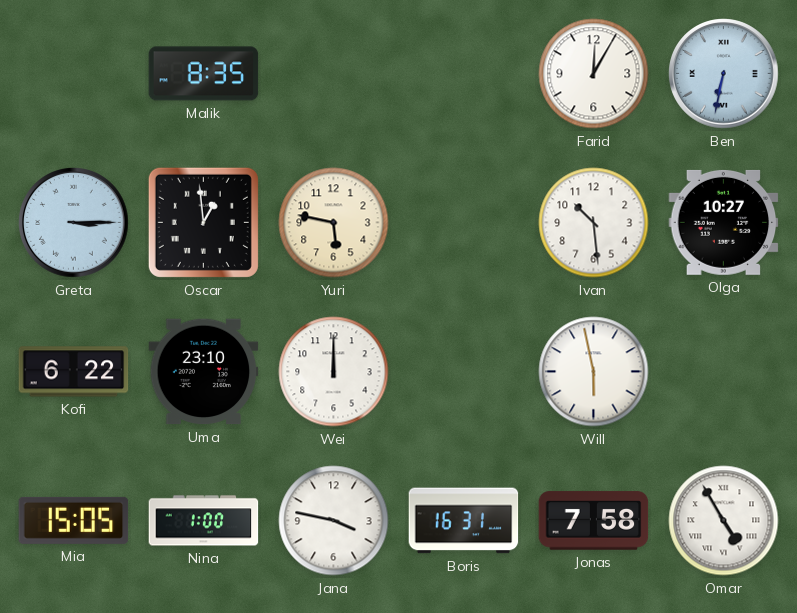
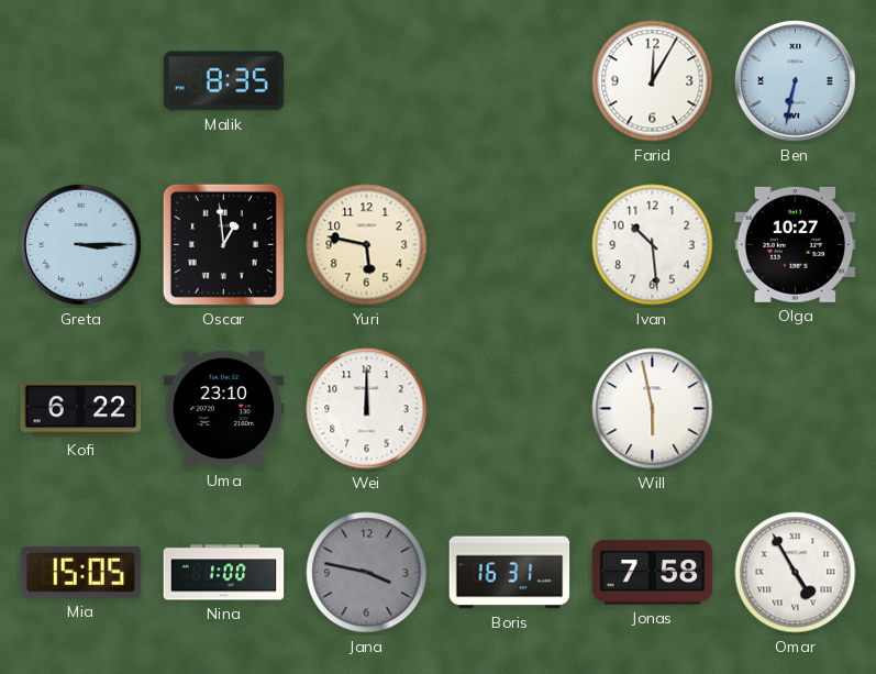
Jana dial: white -> grey (367, 573)
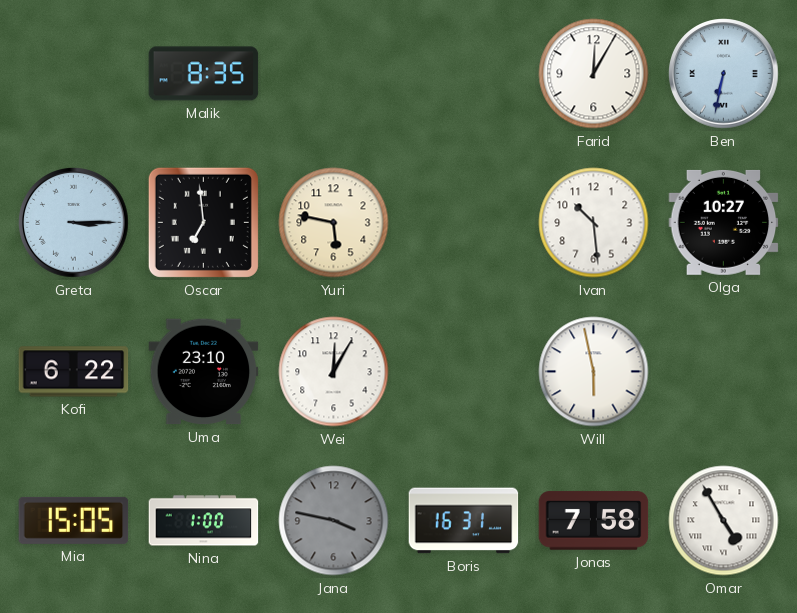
Oscar: 12:59 -> 6:59 (203, 222)
Wei: 12:00 -> 12:05 (334, 372)
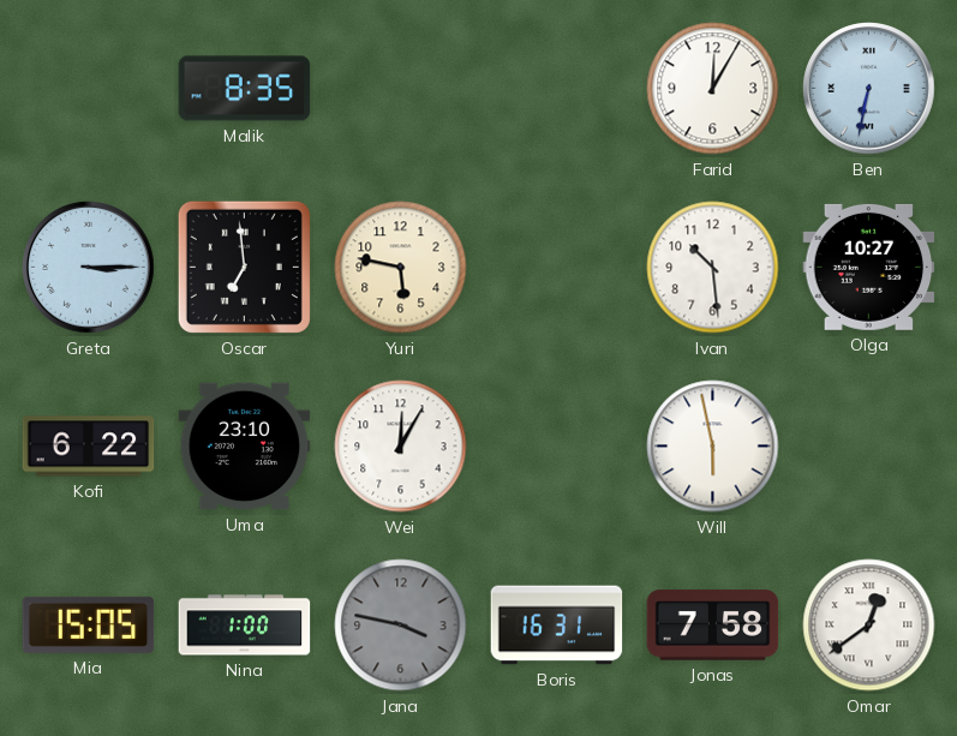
Omar: 4:55 -> 12:39 (869, 626)
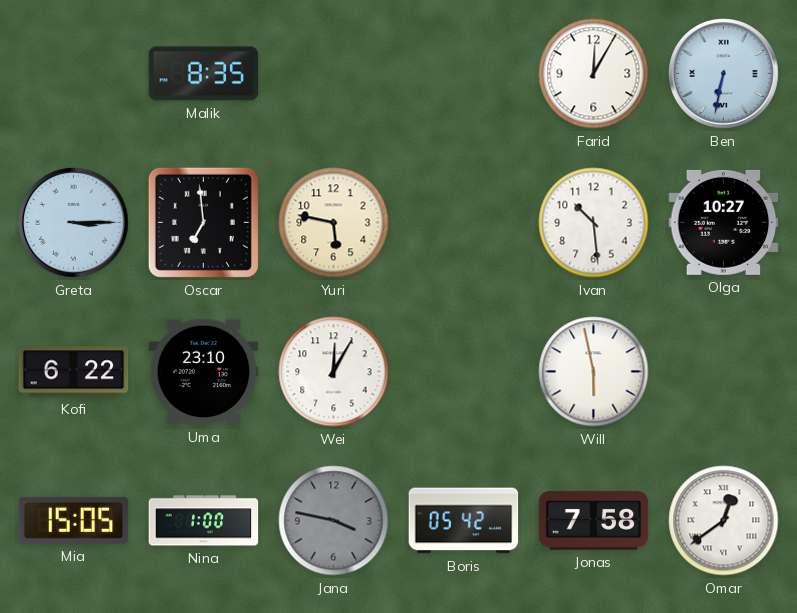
Boris: 16:31 -> 05:42 (464, 521)
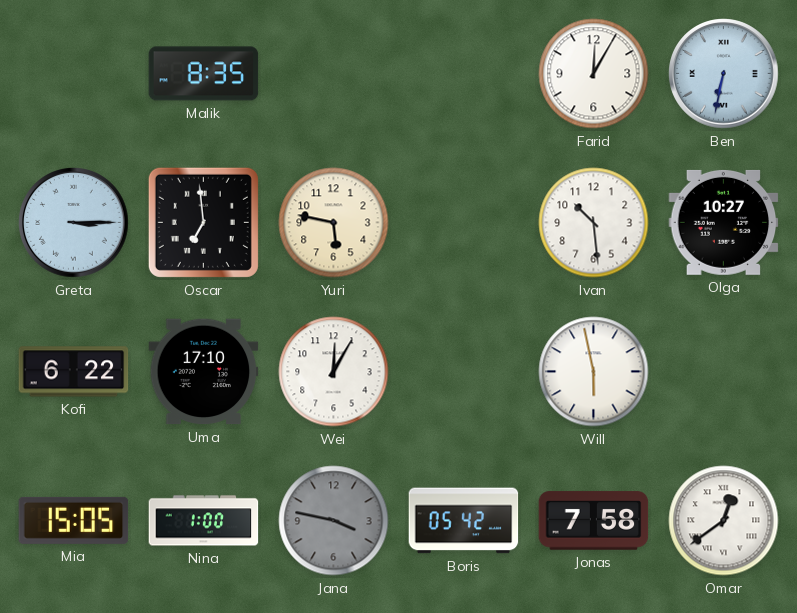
Uma: 23:10 -> 17:10 (204, 372)
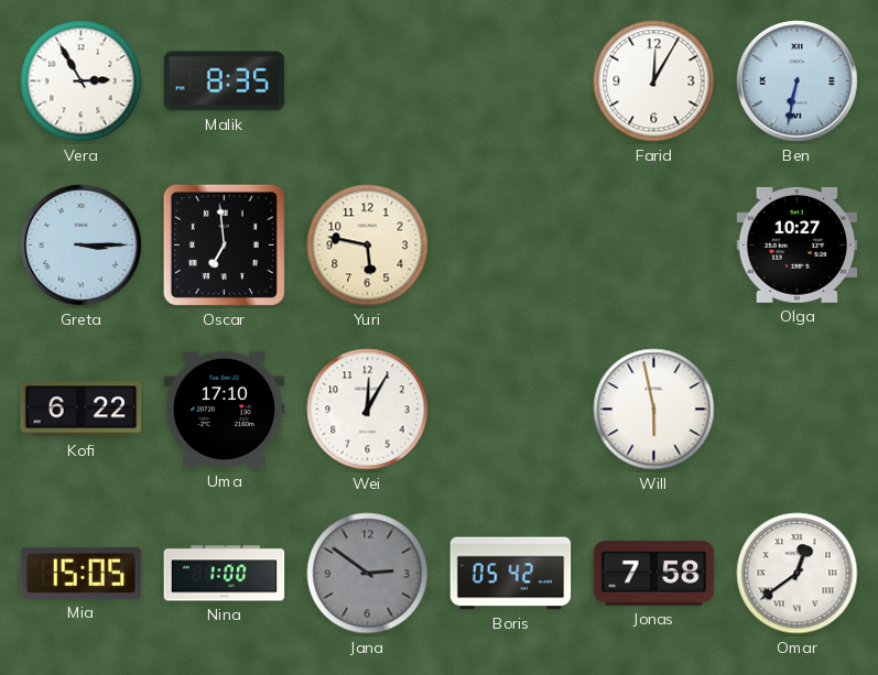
Vera: none -> 2:55 (82, 81)
Ivan: 10:29 -> none (594, 223)
Jana: 3:47 -> 2:51 (368, 574)
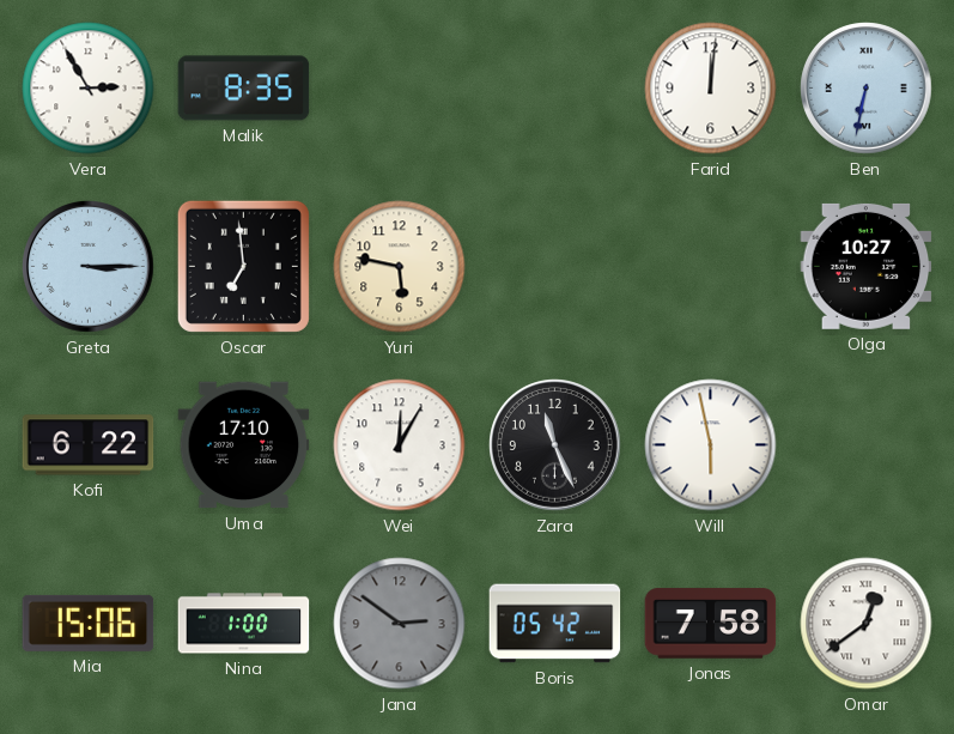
Farid: 12:05 -> 12:01 (711, 89)
Zara: none -> 11:26 (555, 445)
Mia: 15:05 -> 15:06 (89, 623)
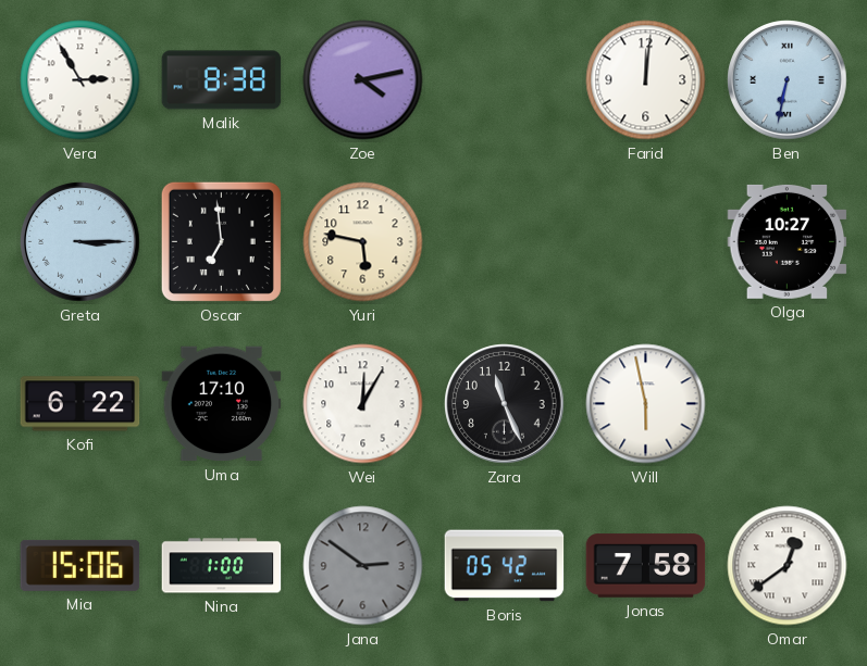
Malik: 8:35 -> 8:38 (222, 80)
Zoe: none -> 4:13 (363, 80)
